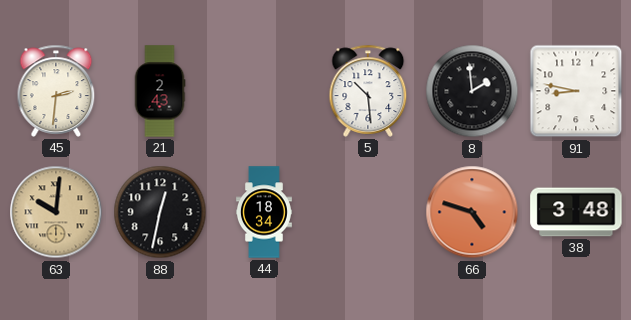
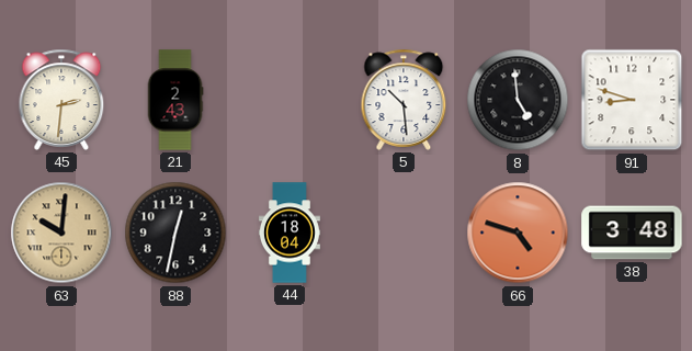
8: 1:59 -> 4:59 (518, 100)
91: 8:47 -> 8:48 (632, 100)
44: 18:34 -> 18:04 (291, 233)
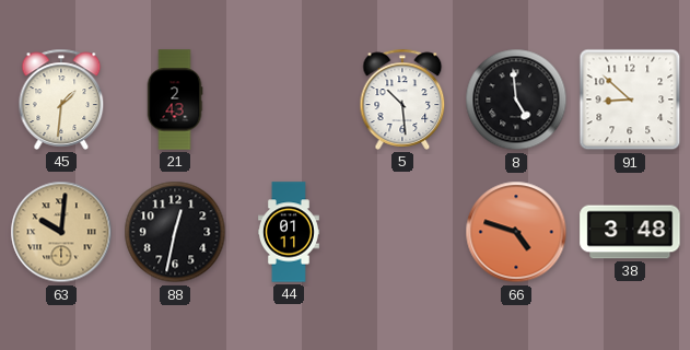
45: 2:31 -> 1:31 (61, 100)
91: 8:48 -> 8:52 (630, 100)
44: 18:04 -> 01:11 (290, 232)
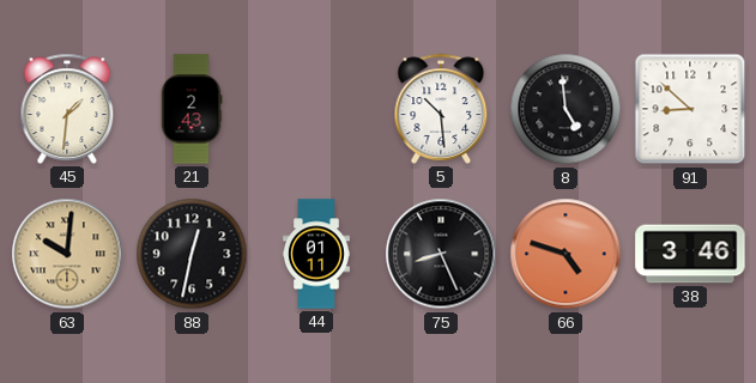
75: none -> 8:26 (441, 254)
38: 3:48 -> 3:46 (690, 254)
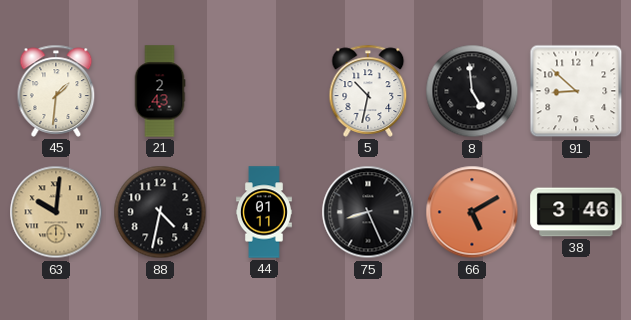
5: 10:29 -> 10:32 (368, 91)
88: 12:32 -> 4:32 (160, 212)
66: 4:48 -> 5:10 (472, 212)
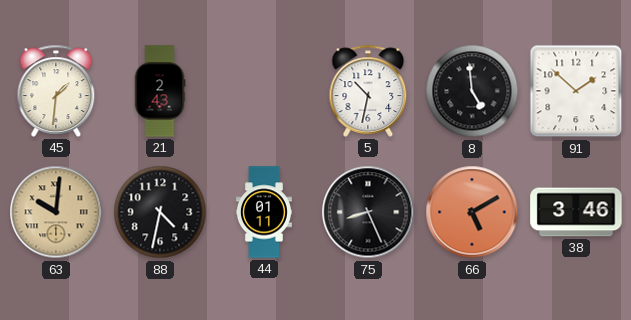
91: 8:52 -> 1:52 (576, 91)
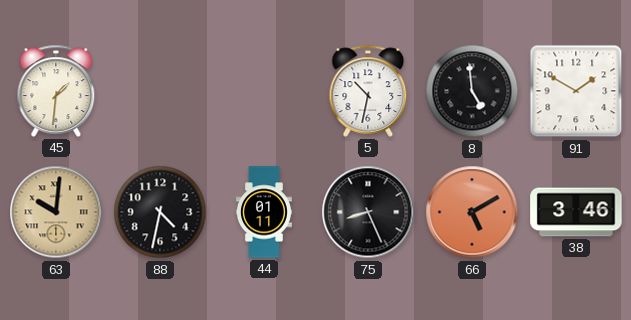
21: 2:43 -> none (160, 91)
91: 1:52 -> 1:50 (576, 91)
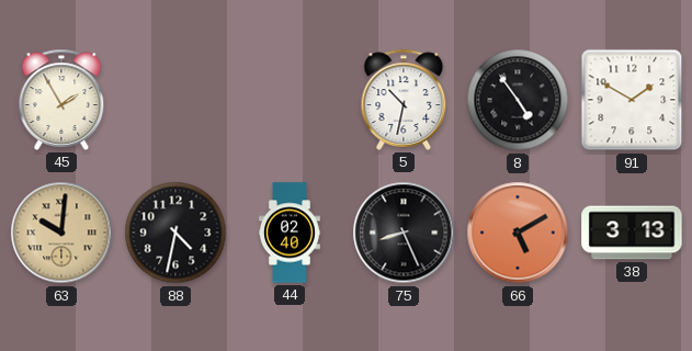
45: 1:31 -> 1:55 (61, 100)
8: 4:59 -> 4:54 (518, 100)
44: 01:11 -> 02:40 (291, 233)
38: 3:46 -> 3:13 (632, 233)
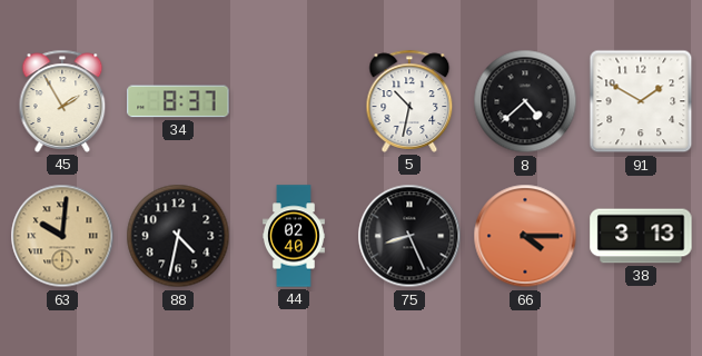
34: none -> 8:37 (178, 101)
8: 4:54 -> 4:38 (525, 101)
66: 5:10 -> 4:15 (525, 236)
